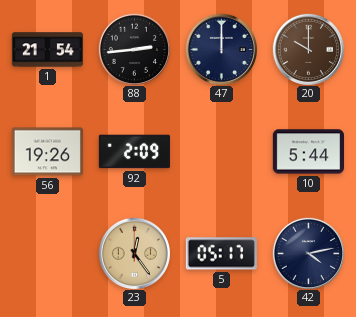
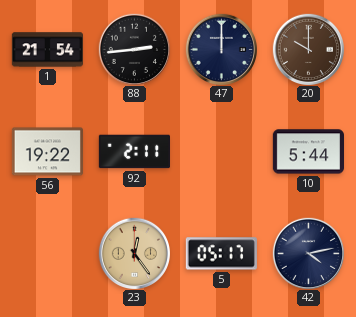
56: 19:26 -> 19:22 (47, 152)
92: 2:09 -> 2:11 (134, 152)
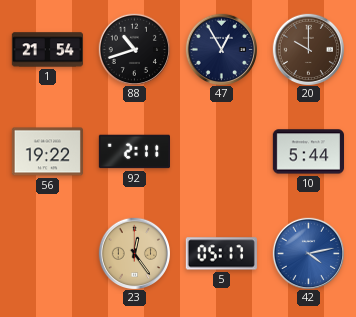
88: 2:44 -> 10:42 (134, 49)
47: 12:00 -> 12:55 (221, 49)
42 dial: navy -> blue (308, 253)
